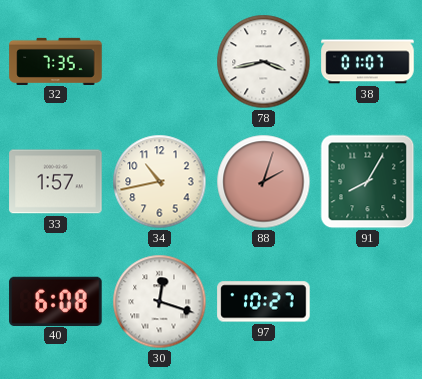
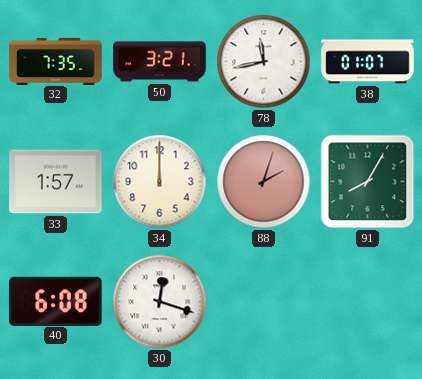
50: none -> 3:21 (160, 62)
78: 3:43 -> 11:43 (264, 62)
34: 10:43 -> 12:00 (160, 182)
97: 10:27 -> none (264, 302)
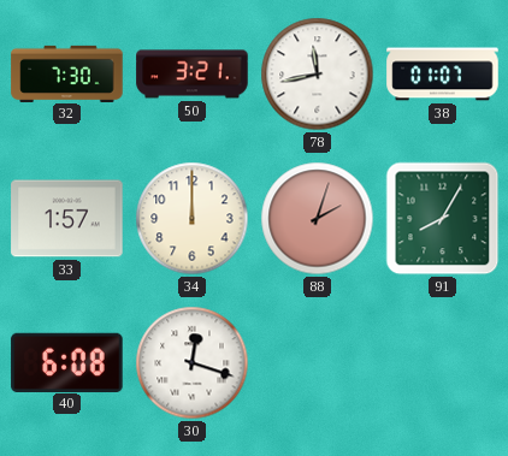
32: 7:35 -> 7:30 (67, 73)
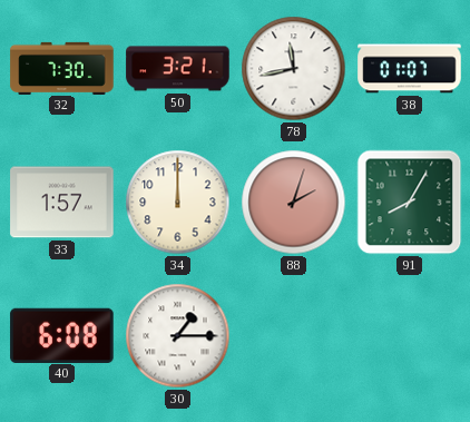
30: 12:18 -> 1:15 (178, 336)
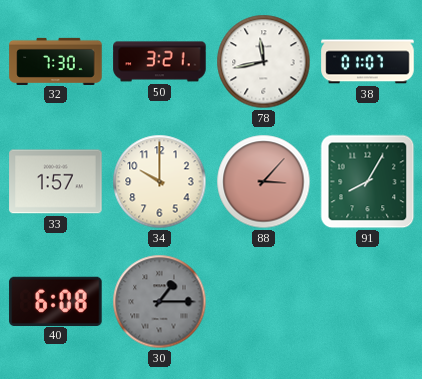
34: 12:00 -> 10:00 (160, 182)
88: 2:03 -> 3:07 (264, 182)
30 dial: white -> grey (160, 302)
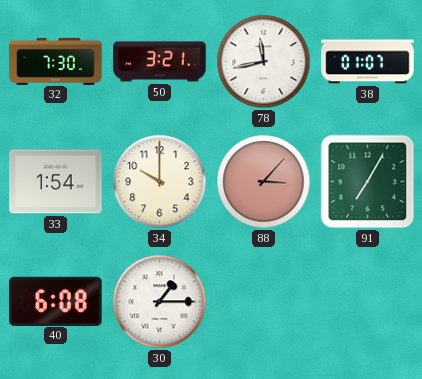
33: 1:57 -> 1:54 (56, 182)
91: 8:05 -> 7:05 (368, 182)
30 dial: grey -> white (160, 302)
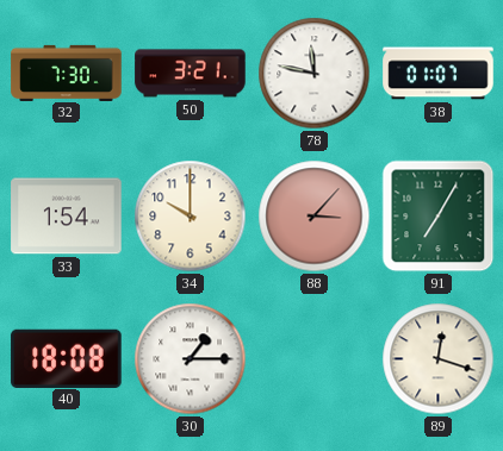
78: 11:43 -> 11:47 (315, 74)
40: 6:08 -> 18:08 (67, 358)
89: none -> 12:18 (439, 359)
